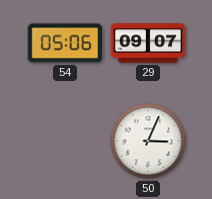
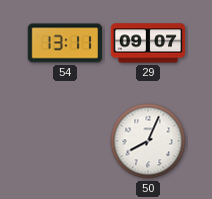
54: 05:06 -> 13:11 (65, 43)
50: 3:04 -> 8:04 (148, 141)
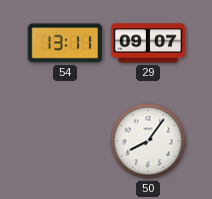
50: 8:04 -> 8:06 (148, 141)
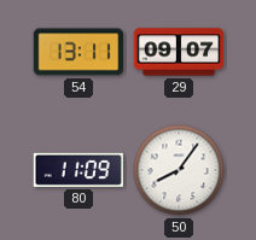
80: none -> 11:09 (77, 170)
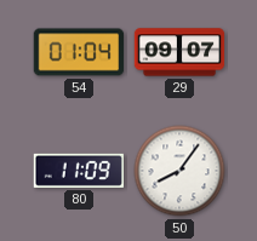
54: 13:11 -> 01:04 (79, 52)
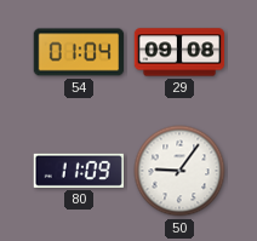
29: 09:07 -> 09:08 (179, 52)
50: 8:06 -> 9:06 (179, 171)
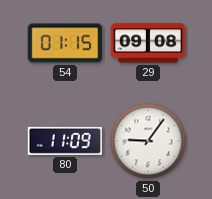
54: 01:04 -> 01:15 (65, 43)
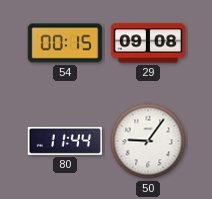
54: 01:15 -> 00:15 (65, 43)
80: 11:09 -> 11:44 (64, 141)
